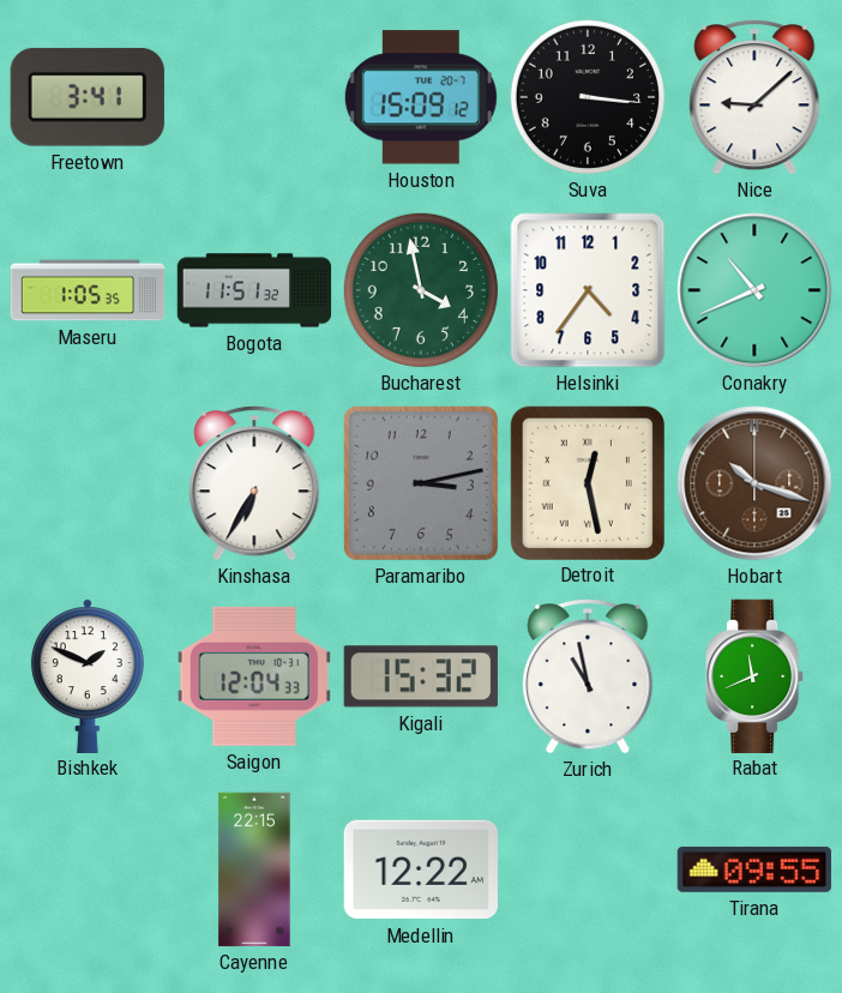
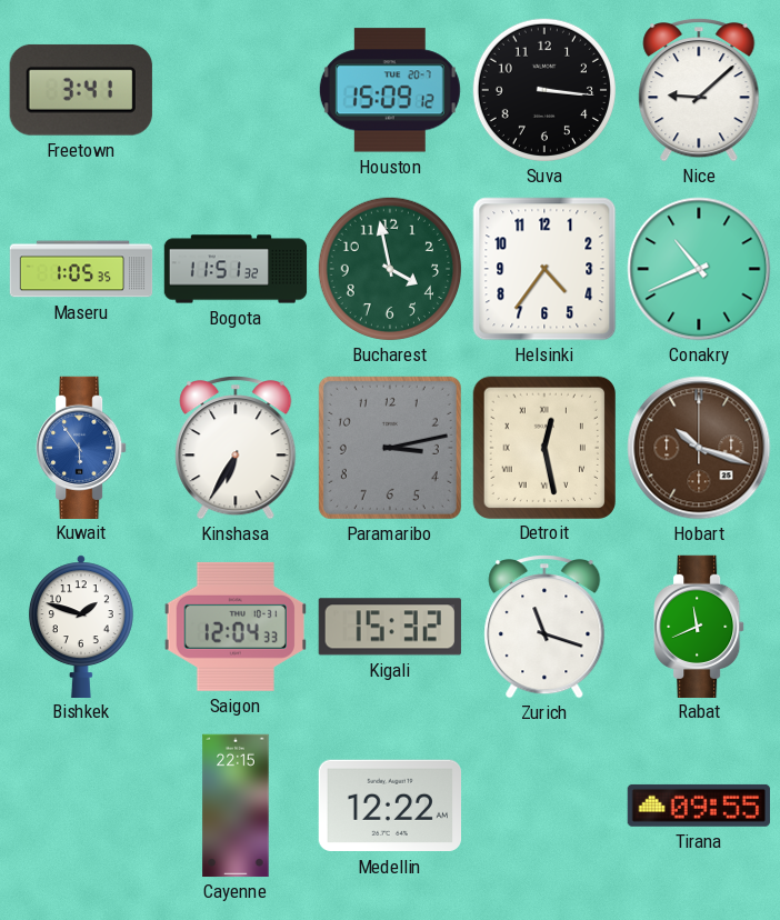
Kuwait: none -> 5:54 (81, 447)
Bishkek: 1:49 -> 1:48 (81, 626)
Zurich: 10:58 -> 11:18 (544, 628)
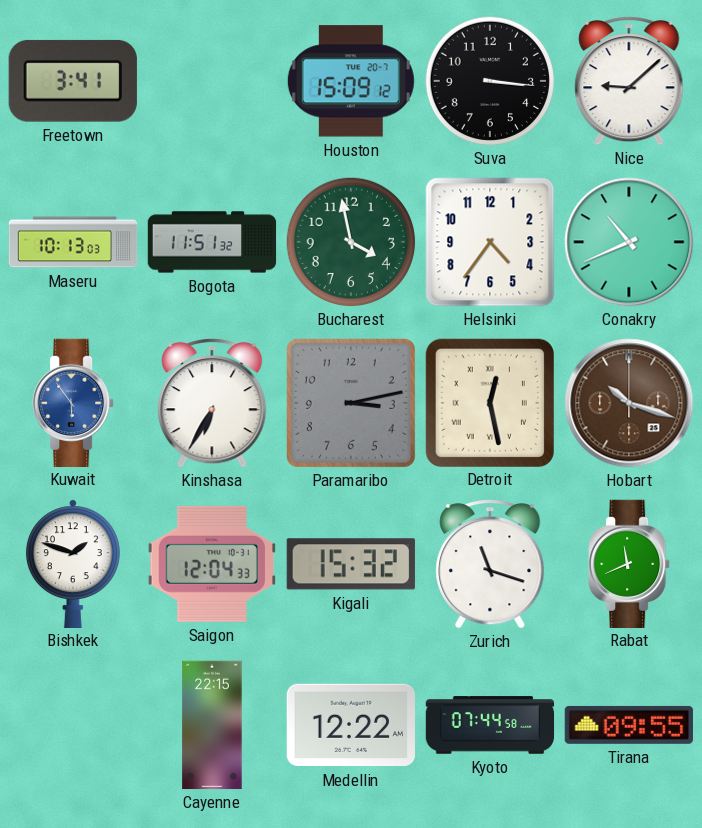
Maseru: 1:05 -> 10:13 (73, 242)
Kyoto: none -> 07:44 (490, 725)
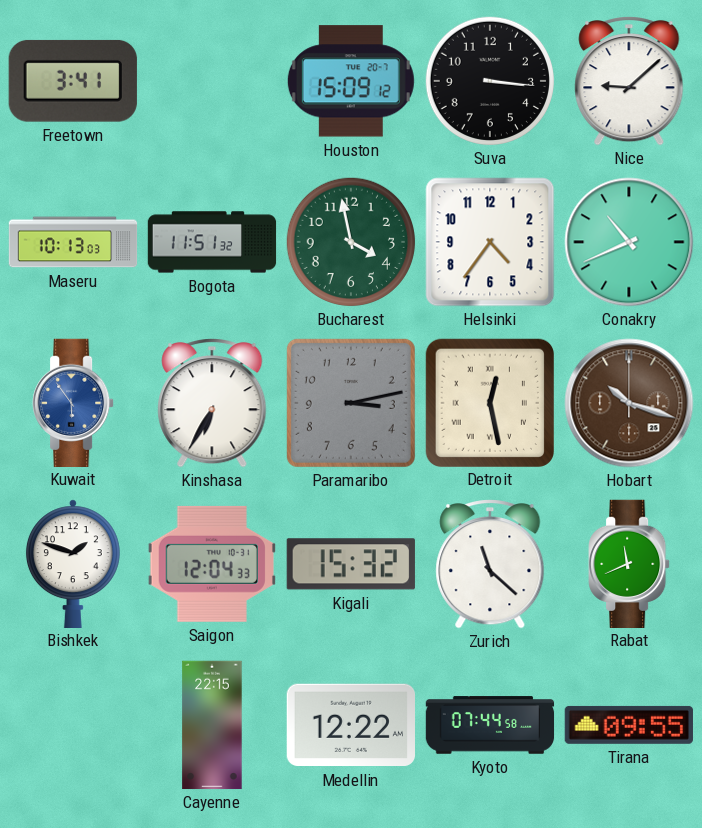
Zurich: 11:18 -> 11:22 (490, 565)
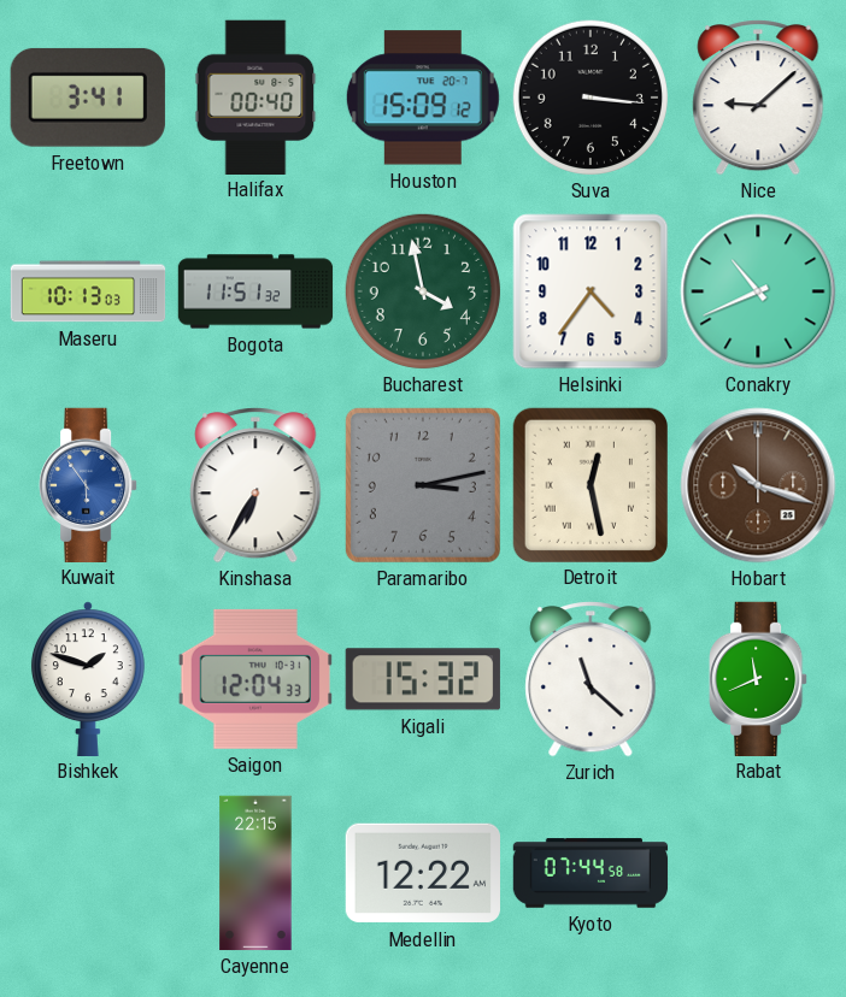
Halifax: none -> 00:40 (255, 96)
Tirana: 09:55 -> none (629, 725)
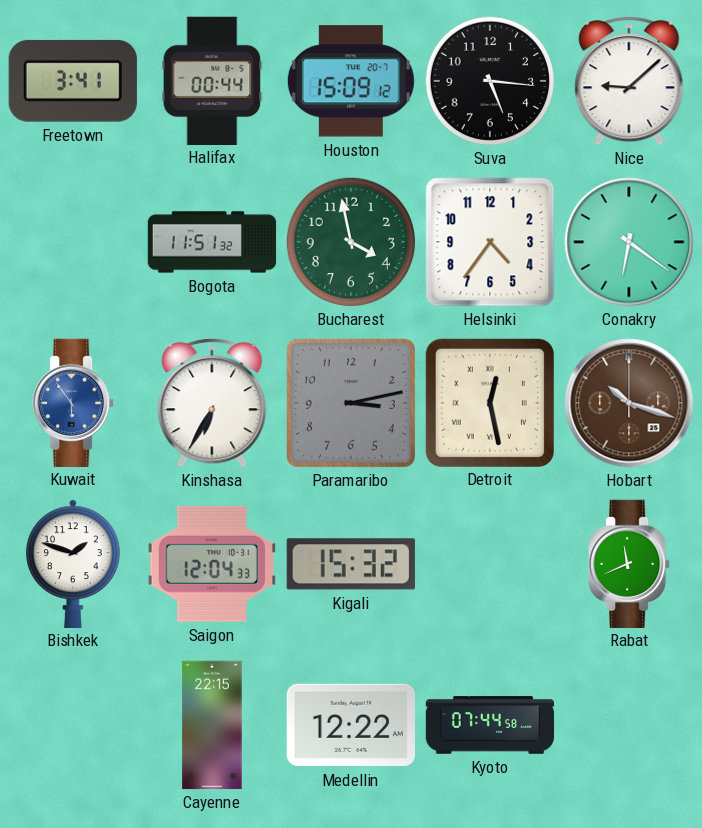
Halifax: 00:40 -> 00:44 (212, 80)
Suva: 3:16 -> 5:16 (489, 80)
Maseru: 10:13 -> none (88, 291)
Conakry: 10:41 -> 6:21 (629, 242)
Zurich: 11:22 -> none (591, 680)
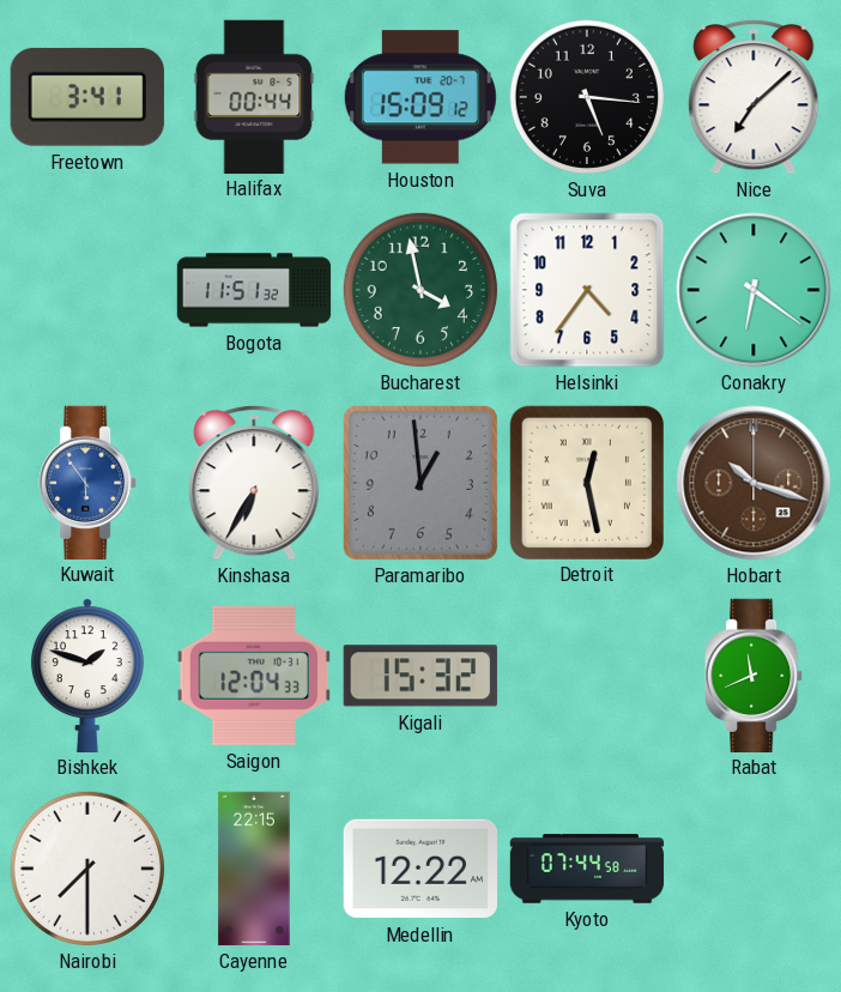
Nice: 9:08 -> 7:08 (754, 98)
Paramaribo: 3:13 -> 12:59 (421, 483)
Nairobi: none -> 7:30 (86, 867)
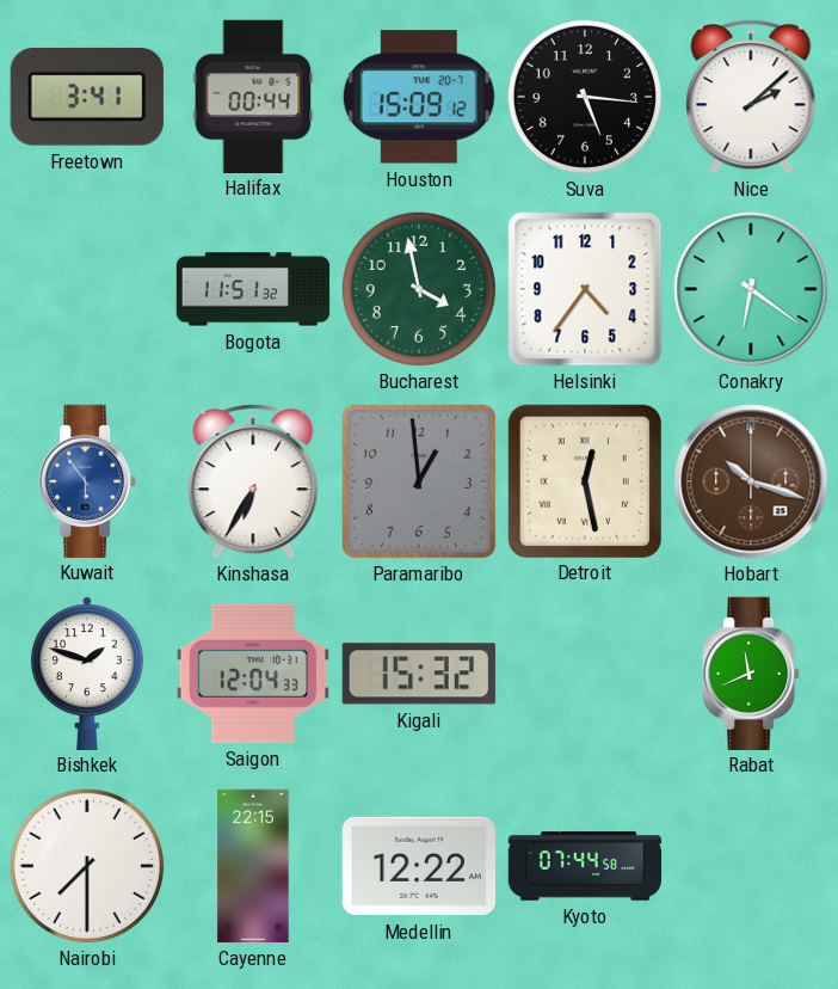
Nice: 7:08 -> 2:08 (751, 98)
